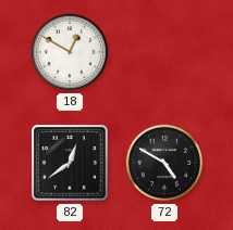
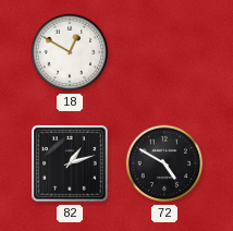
82: 12:39 -> 1:12 (71, 165)
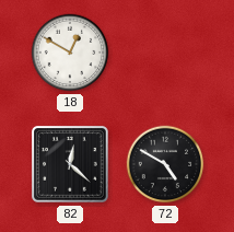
82: 1:12 -> 12:22 (71, 165)
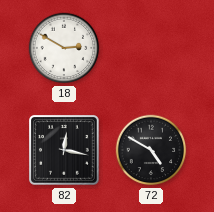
18: 12:50 -> 2:50 (64, 48)
82: 12:22 -> 12:17 (65, 151)
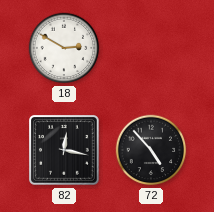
72: 4:50 -> 4:53 (151, 150)
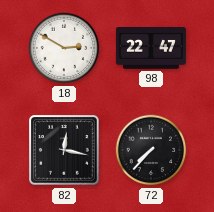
98: none -> 22:47 (151, 48)
72: 4:53 -> 7:37 (151, 150)
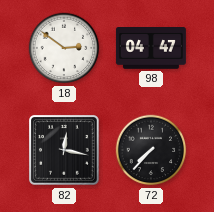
18: 2:50 -> 2:51 (64, 48)
98: 22:47 -> 04:47 (151, 48)
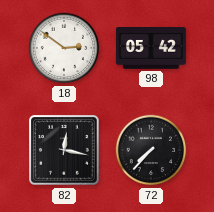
98: 04:47 -> 05:42 (151, 48)
